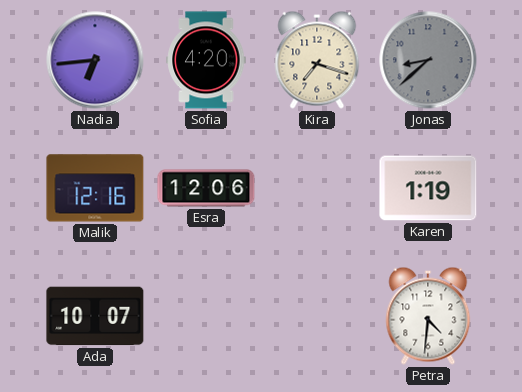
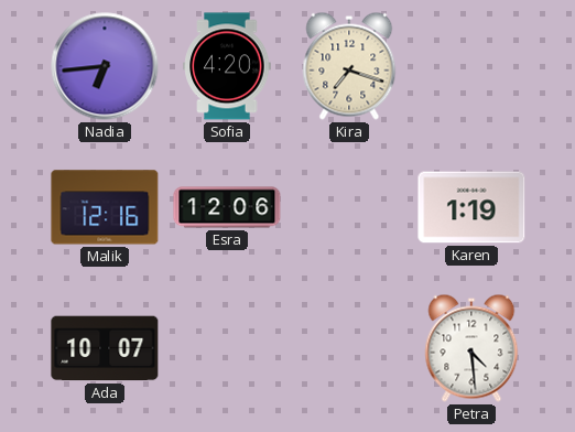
Jonas: 8:38 -> none (428, 60)
Petra: 4:31 -> 4:29 (471, 348)
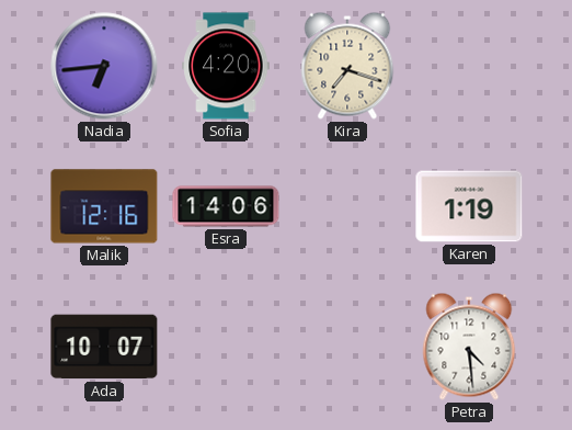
Esra: 12:06 -> 14:06 (226, 206)
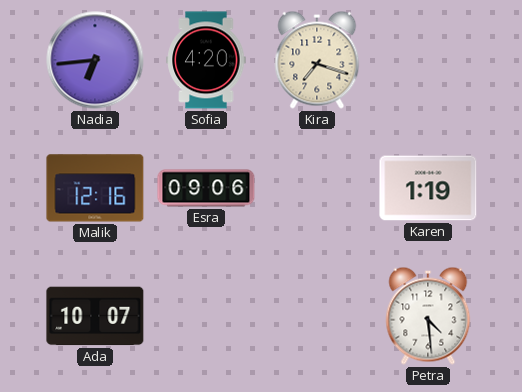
Esra: 14:06 -> 09:06 (206, 188)
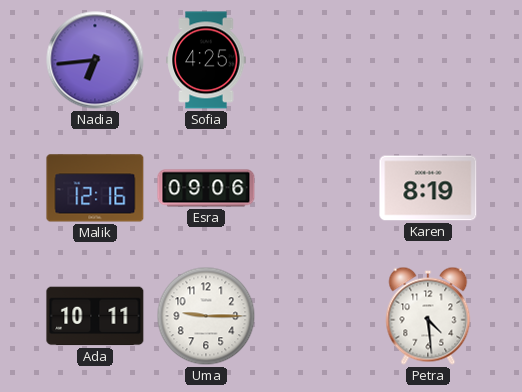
Sofia: 4:20 -> 4:25 (206, 60)
Kira: 7:18 -> none (317, 60)
Karen: 1:19 -> 8:19 (428, 188)
Ada: 10:07 -> 10:11 (95, 316)
Uma: none -> 9:15 (206, 316)
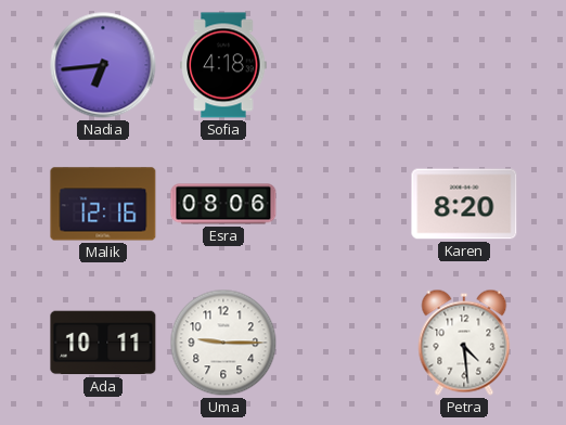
Sofia: 4:25 -> 4:18 (223, 65)
Esra: 09:06 -> 08:06 (223, 204)
Karen: 8:19 -> 8:20 (464, 204)
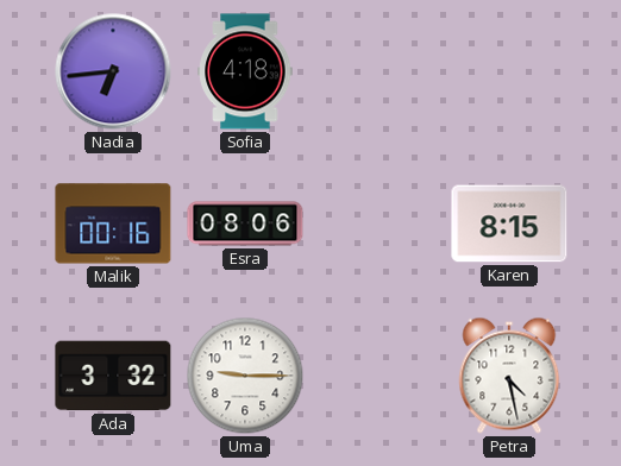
Malik: 12:16 -> 00:16 (113, 223)
Karen: 8:20 -> 8:15 (509, 223)
Ada: 10:11 -> 3:32 (113, 376)
Petra: 4:29 -> 4:28 (509, 376)
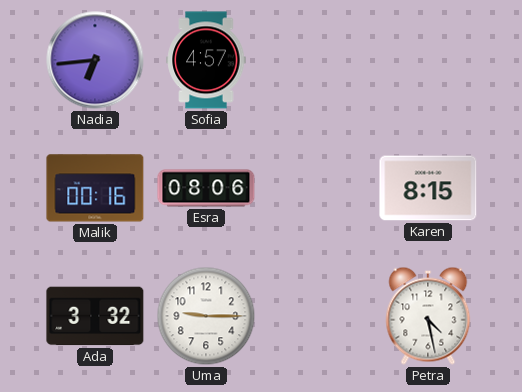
Sofia: 4:18 -> 4:57 (206, 60)
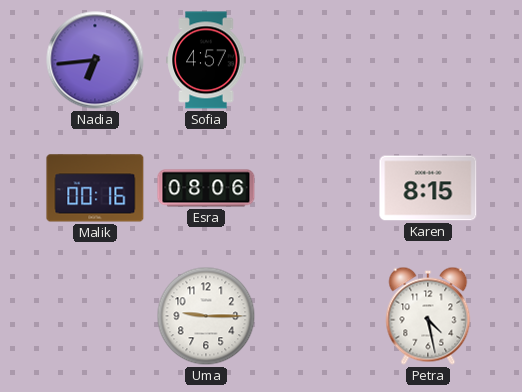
Ada: 3:32 -> none (95, 316)
